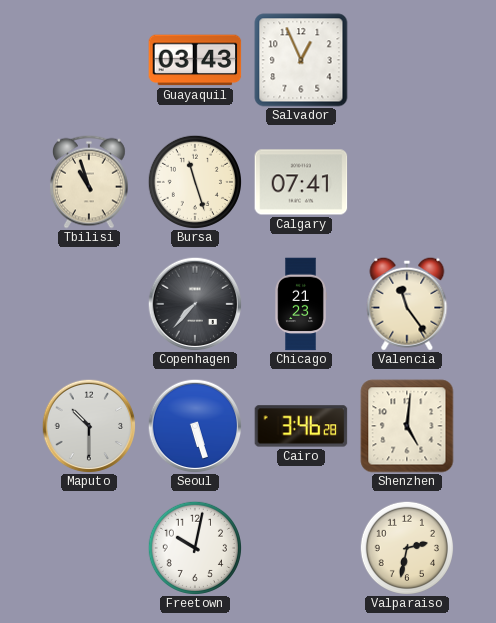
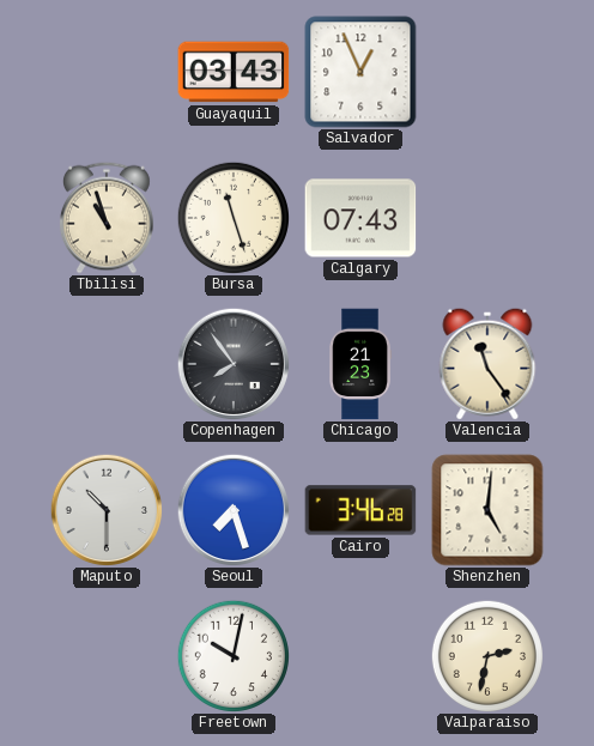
Calgary: 07:41 -> 07:43 (360, 218)
Copenhagen: 7:37 -> 7:54 (234, 364)
Seoul: 5:27 -> 7:27 (234, 510)
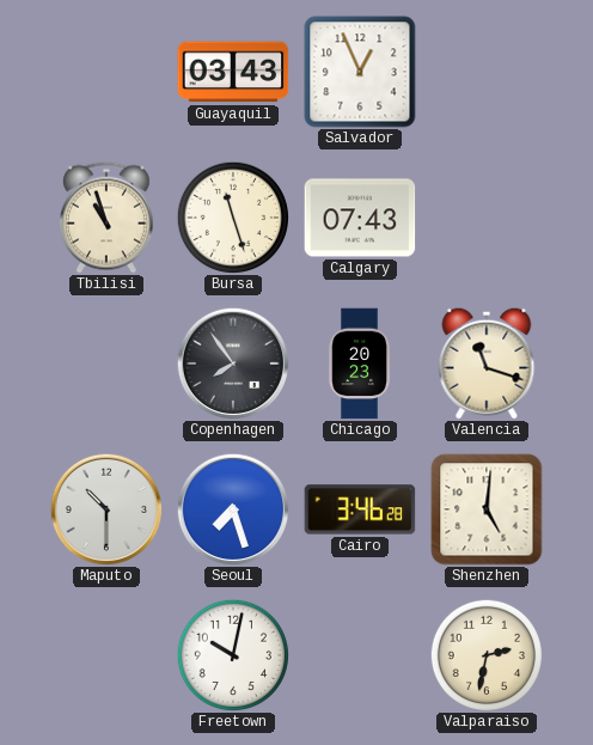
Chicago: 21:23 -> 20:23 (360, 364)
Valencia: 11:24 -> 11:18 (487, 364)
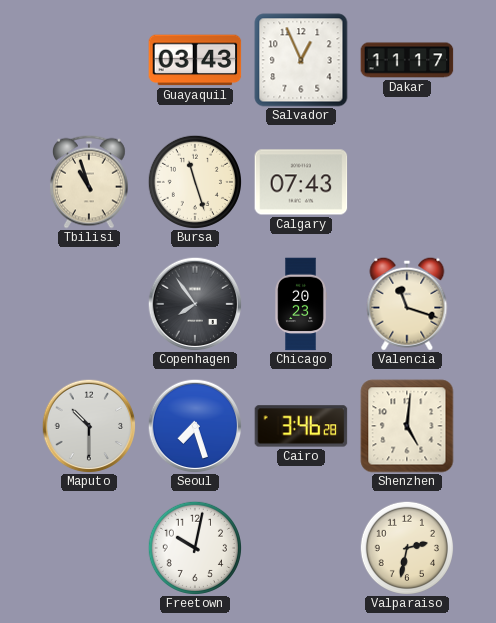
Dakar: none -> 11:17 (407, 60)
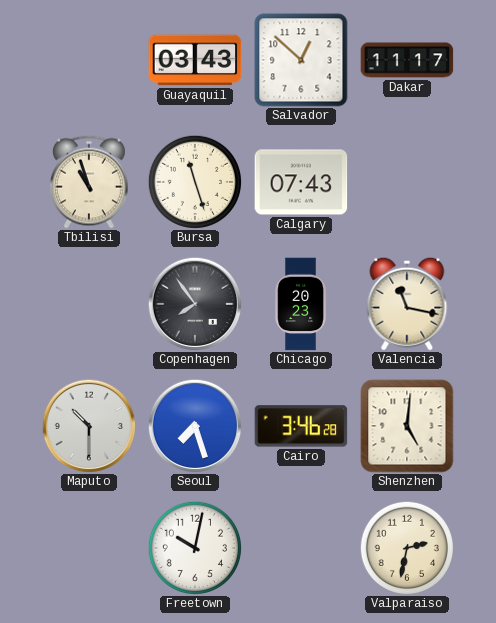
Salvador: 12:56 -> 12:52 (301, 60)
Valencia: 11:18 -> 11:17 (407, 304)
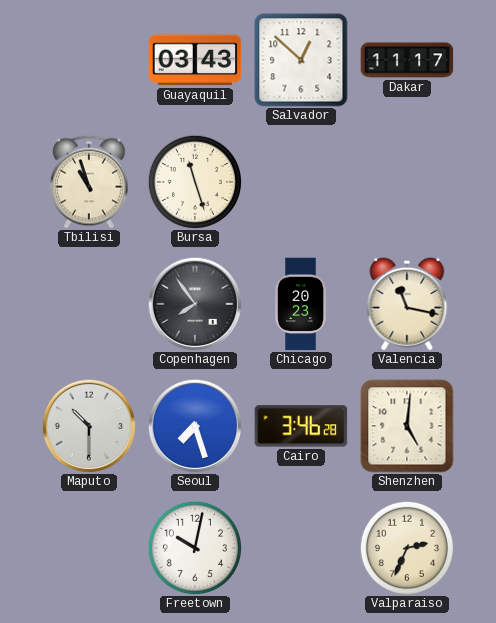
Calgary: 07:43 -> none (301, 182)
Valparaiso: 2:32 -> 2:34 (406, 547)
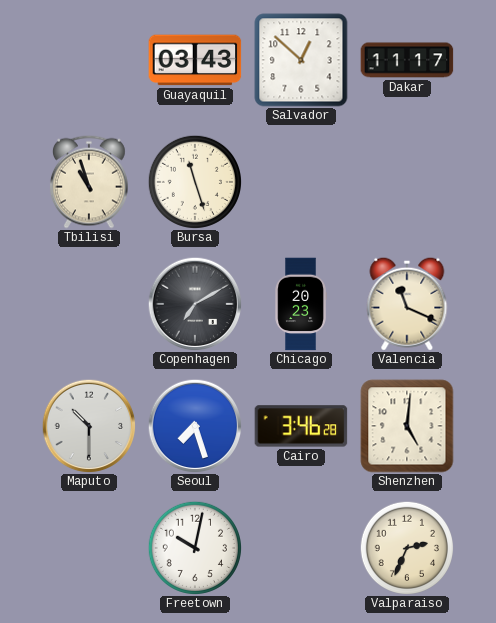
Copenhagen: 7:54 -> 7:10 (195, 304)
Valencia: 11:17 -> 11:19 (407, 304)
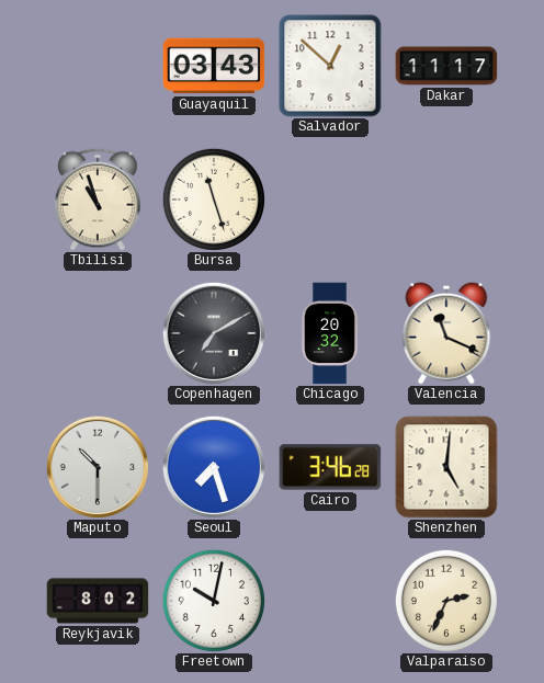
Chicago: 20:23 -> 20:32 (330, 333)
Reykjavik: none -> 8:02 (98, 601)
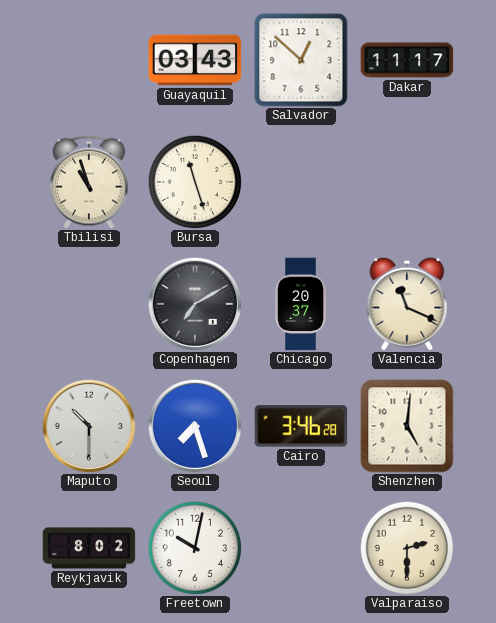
Chicago: 20:32 -> 20:37 (301, 304)
Valparaiso: 2:34 -> 2:30 (406, 547)
